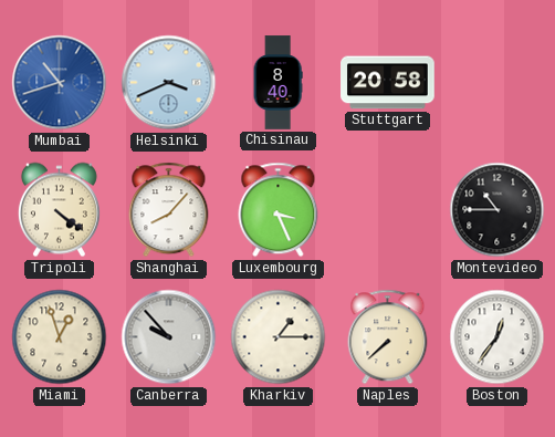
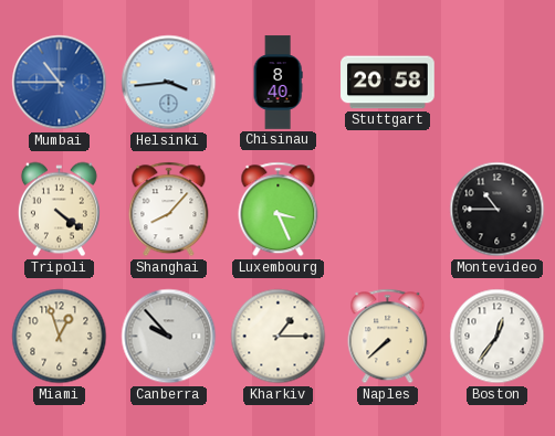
Mumbai: 10:42 -> 10:45 (60, 83)
Helsinki: 3:41 -> 3:44 (169, 83)
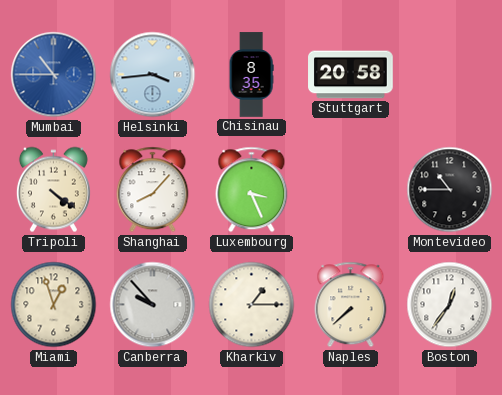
Chisinau: 8:40 -> 8:35 (251, 75)
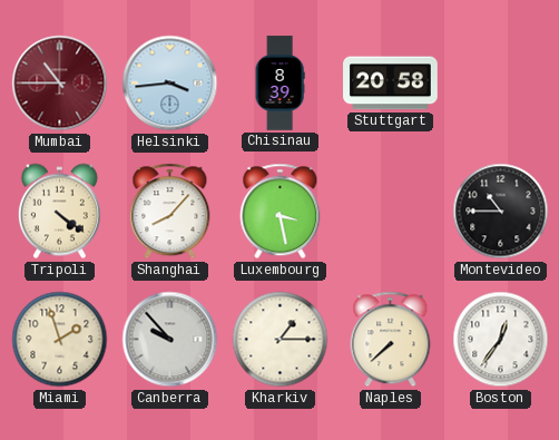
Mumbai dial: blue -> burgundy (60, 84)
Chisinau: 8:35 -> 8:39 (279, 84)
Luxembourg: 3:26 -> 3:28 (281, 212)
Miami: 12:57 -> 1:57 (60, 340)
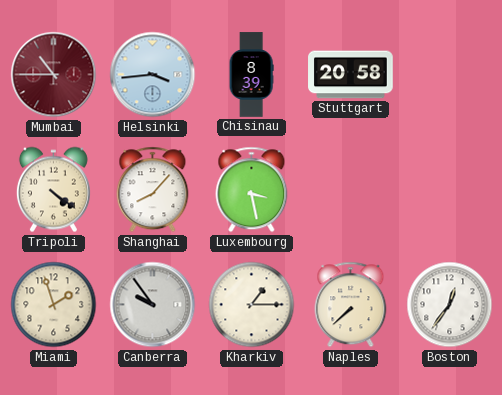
Montevideo: 10:45 -> none (501, 212)
Canberra: 9:53 -> 9:54 (153, 305)
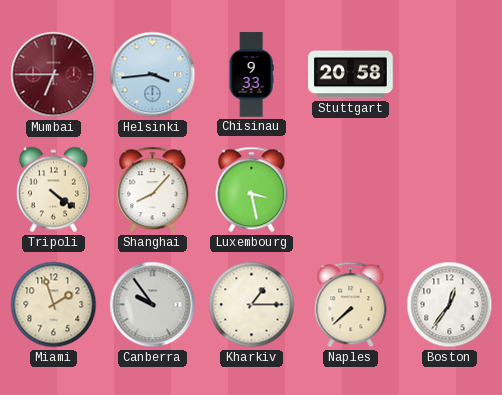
Mumbai: 10:45 -> 6:45 (54, 75)
Chisinau: 8:39 -> 9:33 (251, 75)
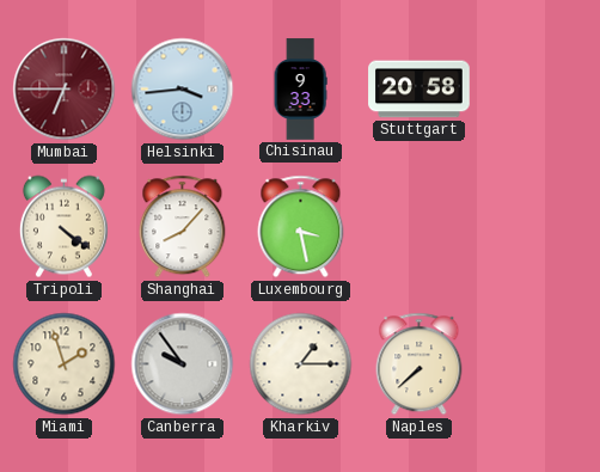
Boston: 12:36 -> none (450, 305)
